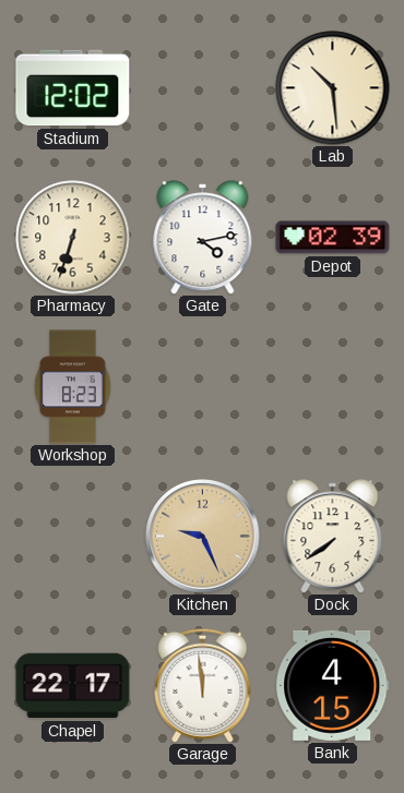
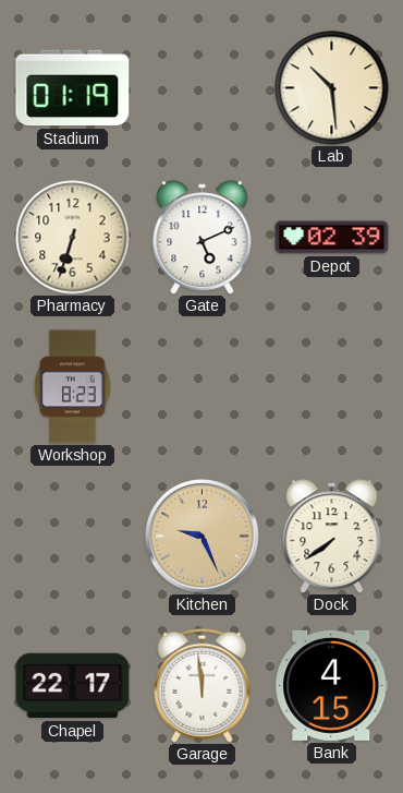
Stadium: 12:02 -> 01:19 (73, 88)
Gate: 4:13 -> 5:11 (203, 238)
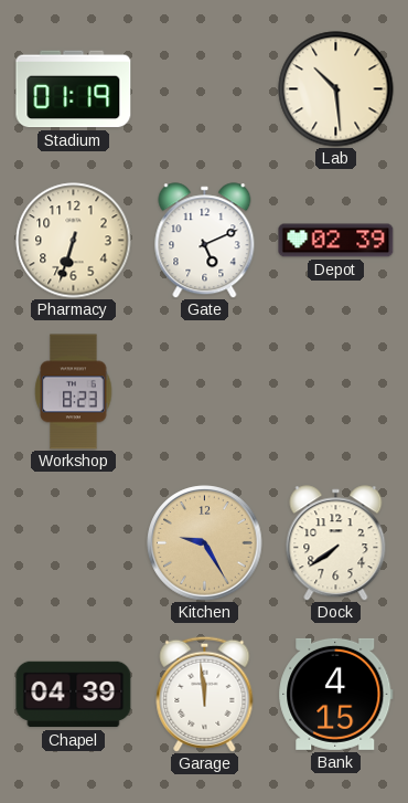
Kitchen: 9:26 -> 9:25 (205, 543)
Chapel: 22:17 -> 04:39 (74, 695)
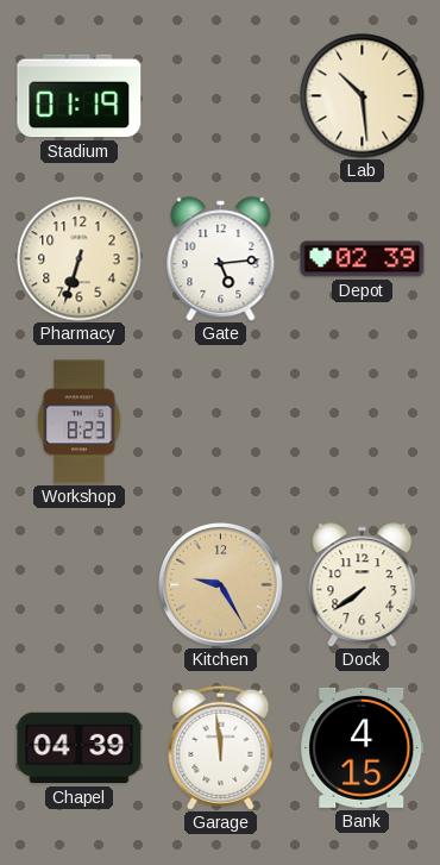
Gate: 5:11 -> 5:14 (221, 259)
